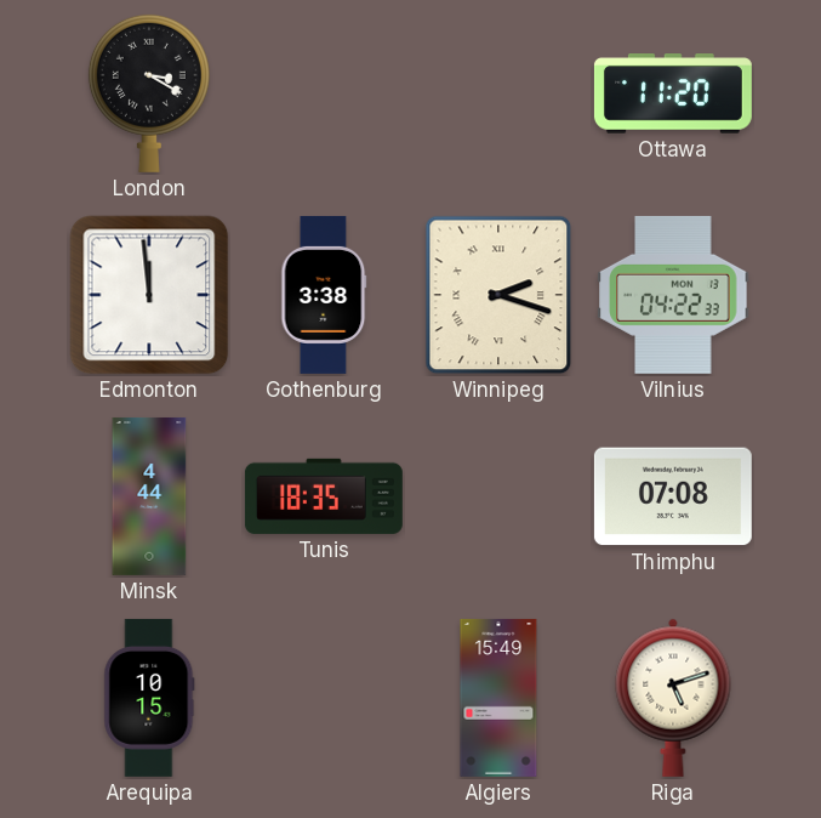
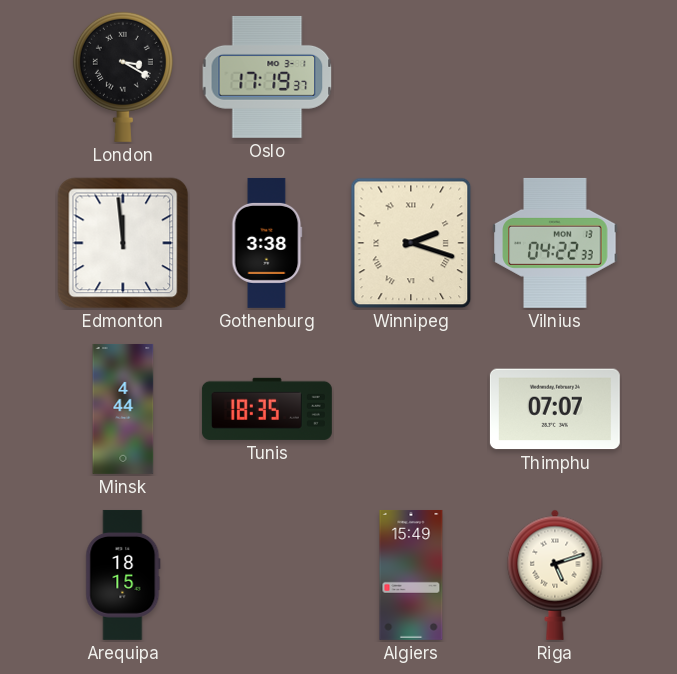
Oslo: none -> 17:19 (267, 77)
Ottawa: 11:20 -> none (673, 93)
Thimphu: 07:08 -> 07:07 (555, 409)
Arequipa: 10:15 -> 18:15 (123, 575)
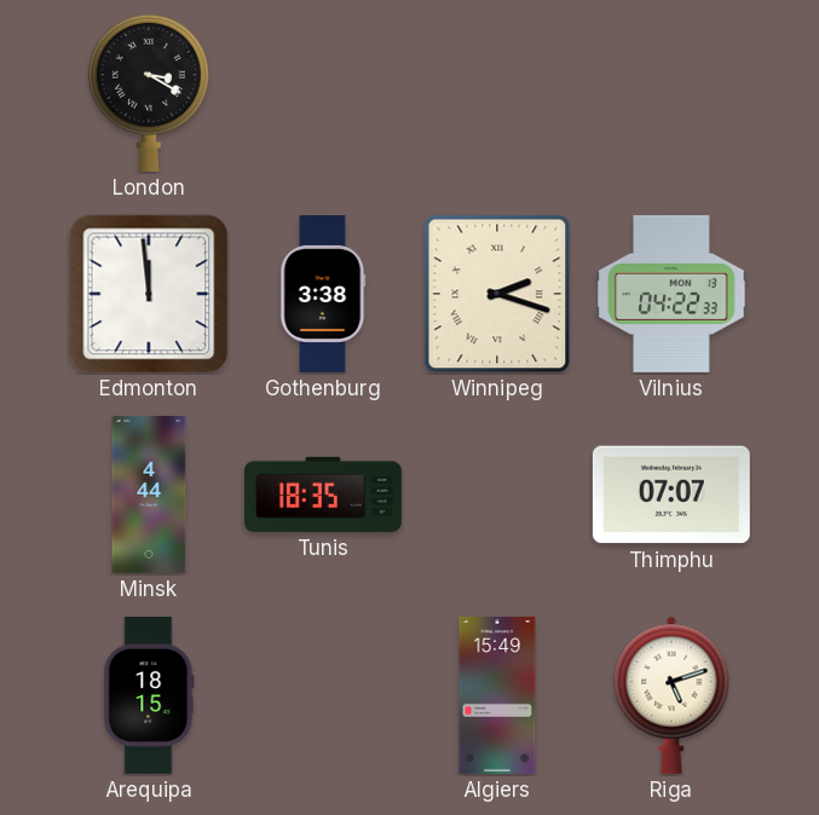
Oslo: 17:19 -> none (267, 77)
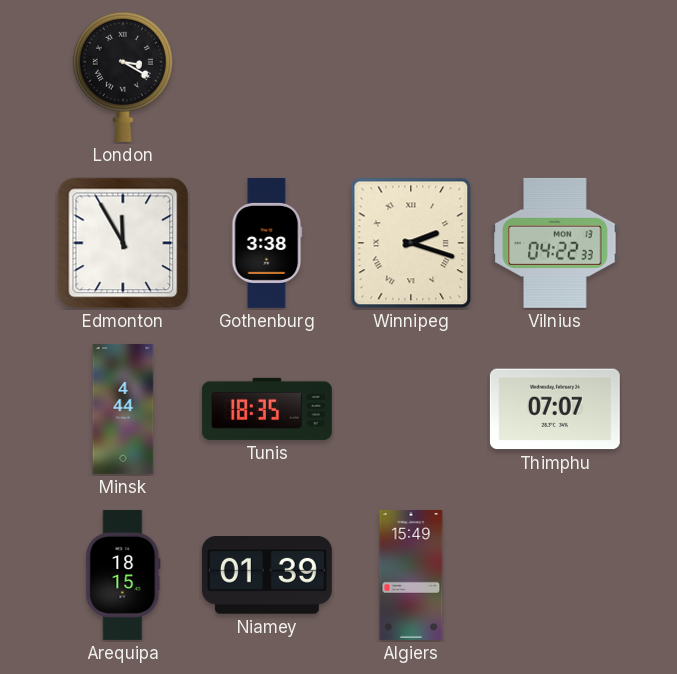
Edmonton: 11:59 -> 11:55 (123, 243)
Niamey: none -> 01:39 (267, 576)
Riga: 5:12 -> none (671, 695)
